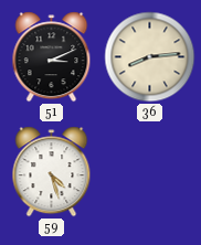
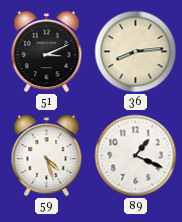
89: none -> 1:19 (136, 156)
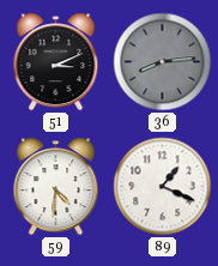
36 dial: cream -> grey (163, 62)
59: 4:27 -> 4:31 (56, 187)
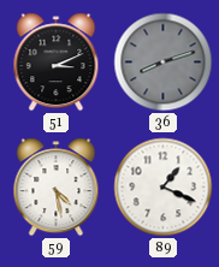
36: 8:14 -> 8:12 (164, 63)
59: 4:31 -> 4:28 (57, 188)
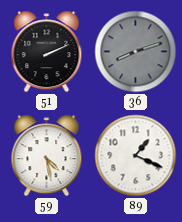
51: 3:11 -> 2:11 (47, 52)
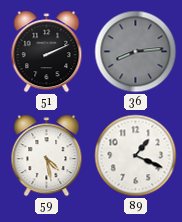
36: 8:12 -> 8:14 (136, 52)
